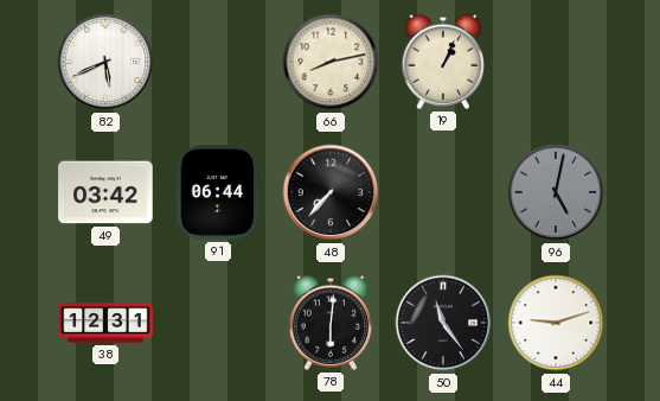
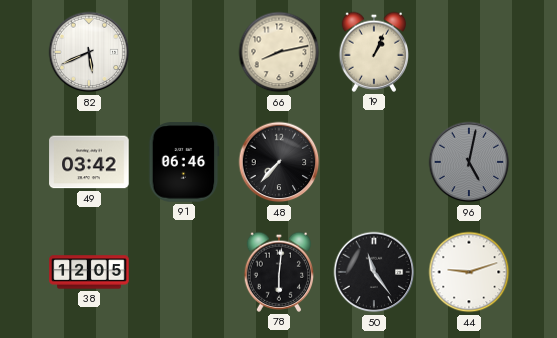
91: 06:44 -> 06:46 (184, 162)
38: 12:31 -> 12:05 (89, 272)
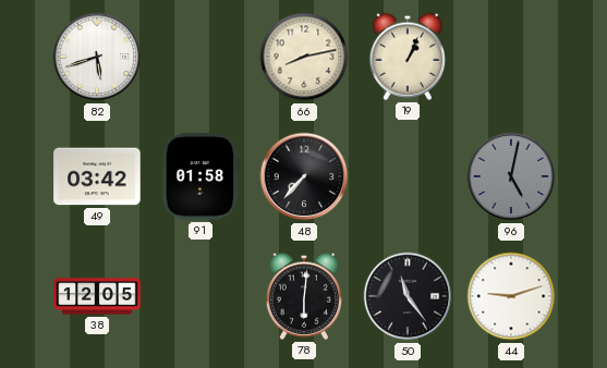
82: 5:41 -> 5:42 (97, 57)
91: 06:46 -> 01:58 (201, 176)
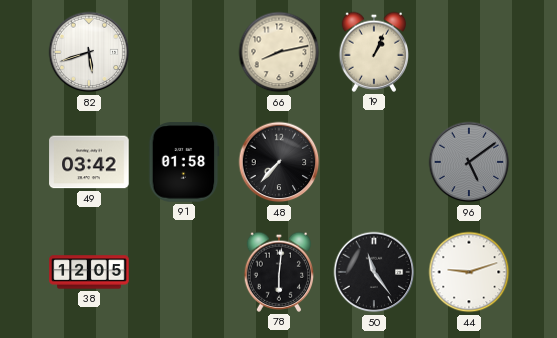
96: 5:02 -> 5:09 (469, 162)
